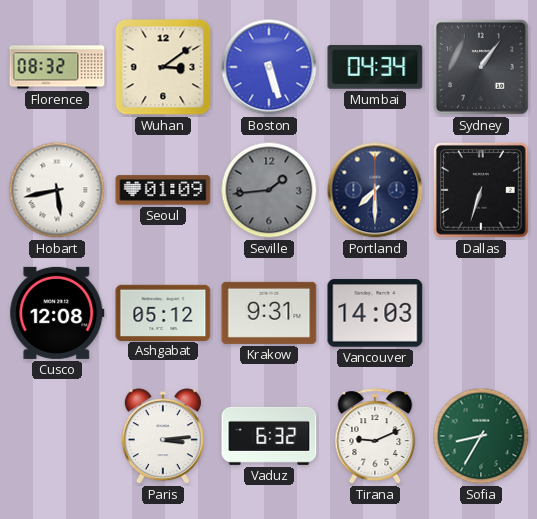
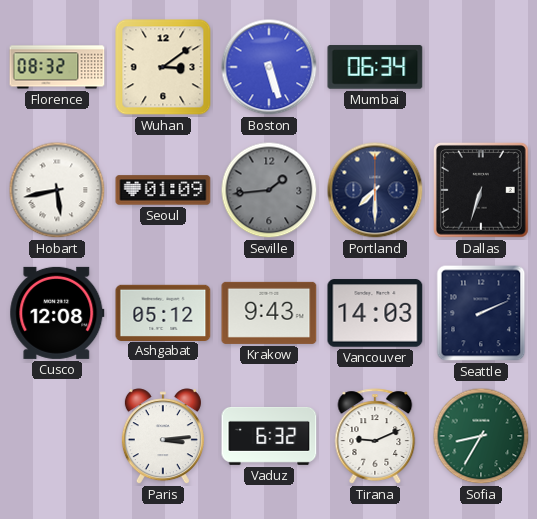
Mumbai: 04:34 -> 06:34 (375, 67)
Sydney: 1:06 -> none (482, 68)
Krakow: 9:31 -> 9:43 (269, 313)
Seattle: none -> 2:11 (481, 313)
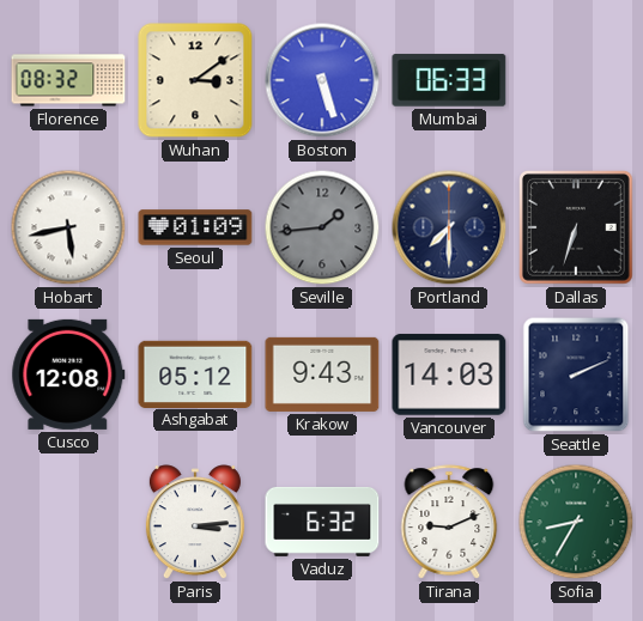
Mumbai: 06:34 -> 06:33 (449, 80)
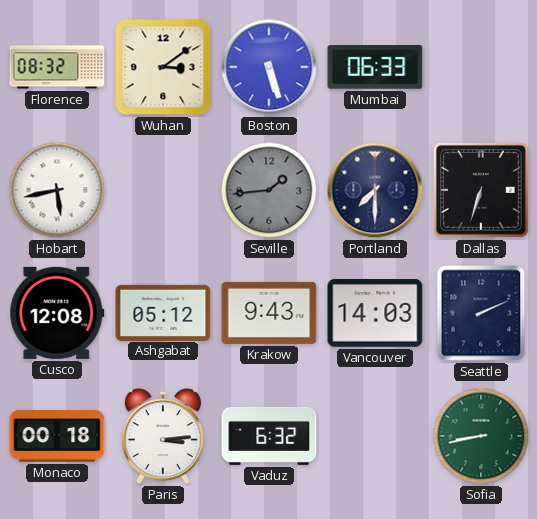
Seoul: 01:09 -> none (195, 227)
Monaco: none -> 00:18 (57, 436)
Tirana: 9:11 -> none (449, 522)
Sofia: 8:35 -> 8:43 (481, 436)
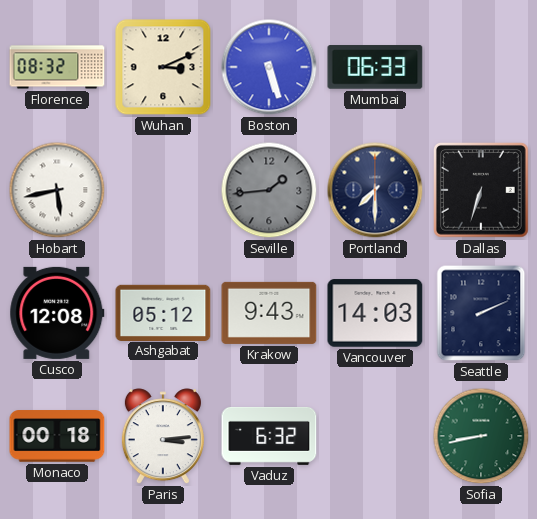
Wuhan: 3:09 -> 3:11 (163, 67)
